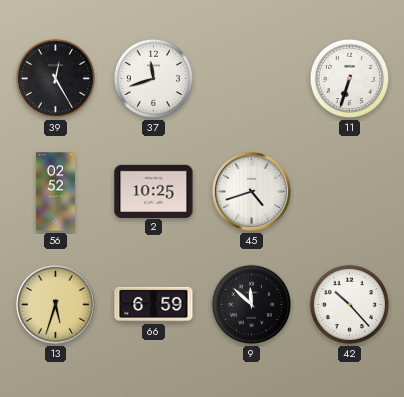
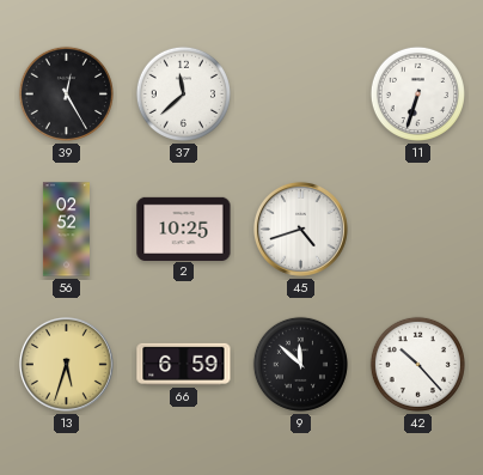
37: 11:42 -> 11:38 (183, 93)
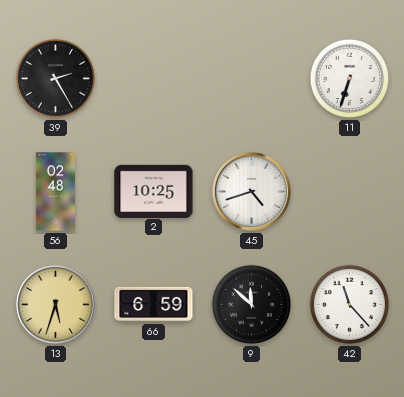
39: 12:25 -> 2:25 (55, 78)
37: 11:38 -> none (183, 93)
56: 02:52 -> 02:48 (55, 192)
42: 10:23 -> 11:23 (349, 304)
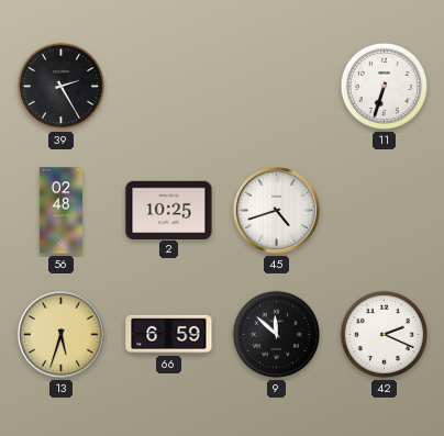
42: 11:23 -> 2:19 (384, 334)
